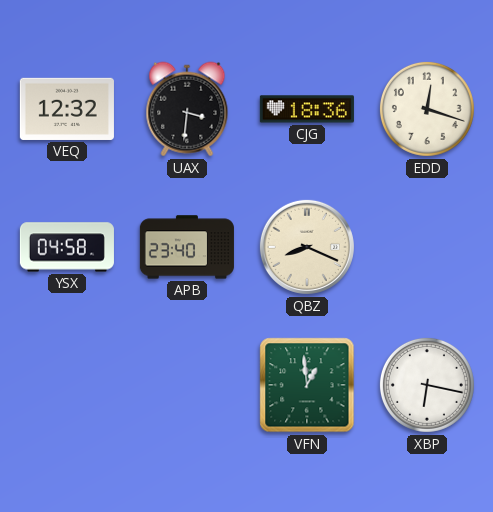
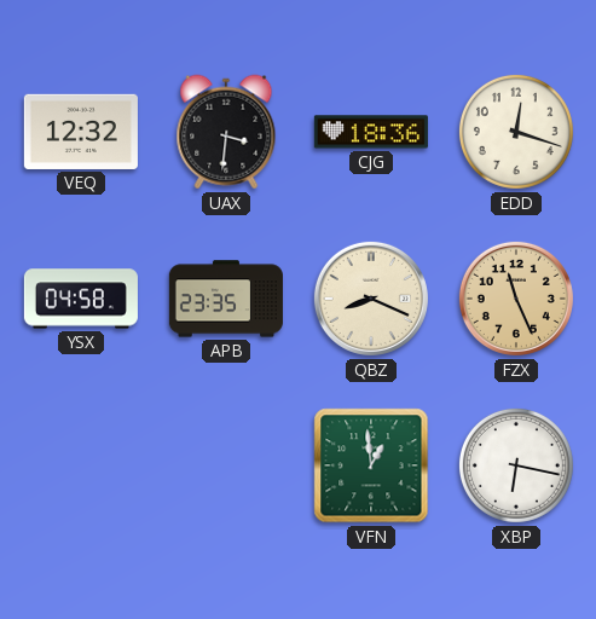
APB: 23:40 -> 23:35 (226, 299)
FZX: none -> 11:26 (516, 299)
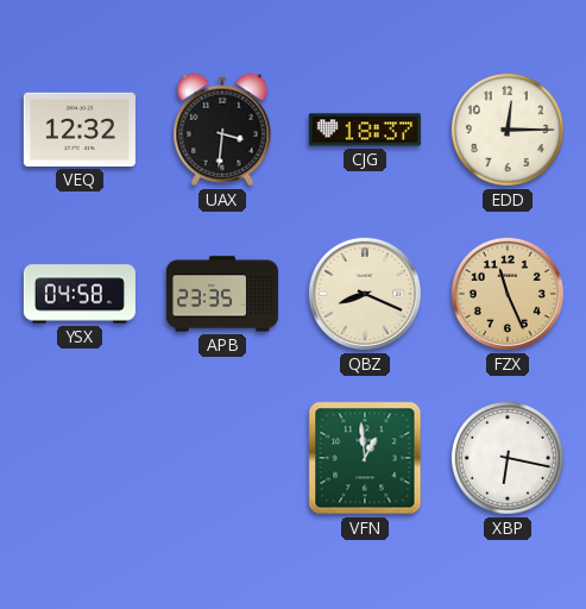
CJG: 18:36 -> 18:37 (365, 130)
EDD: 12:18 -> 12:15 (508, 130)
